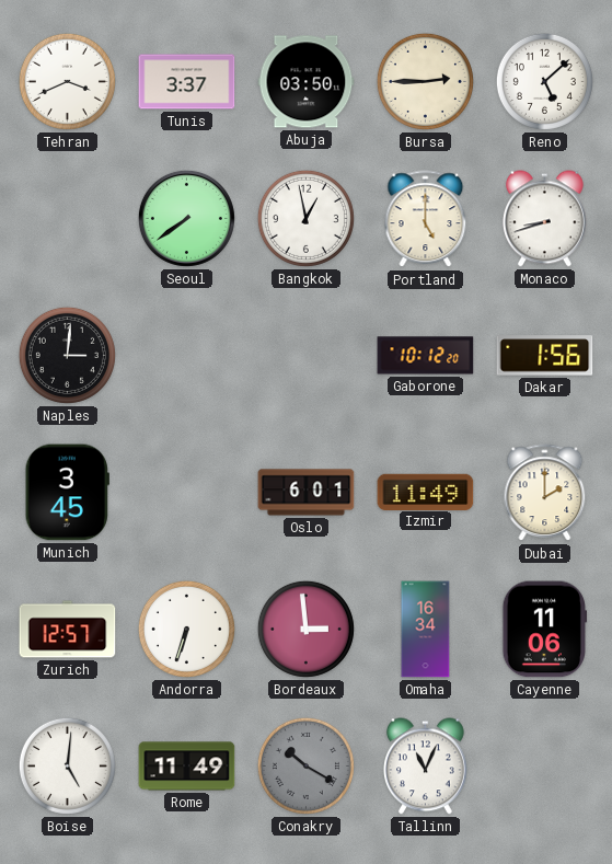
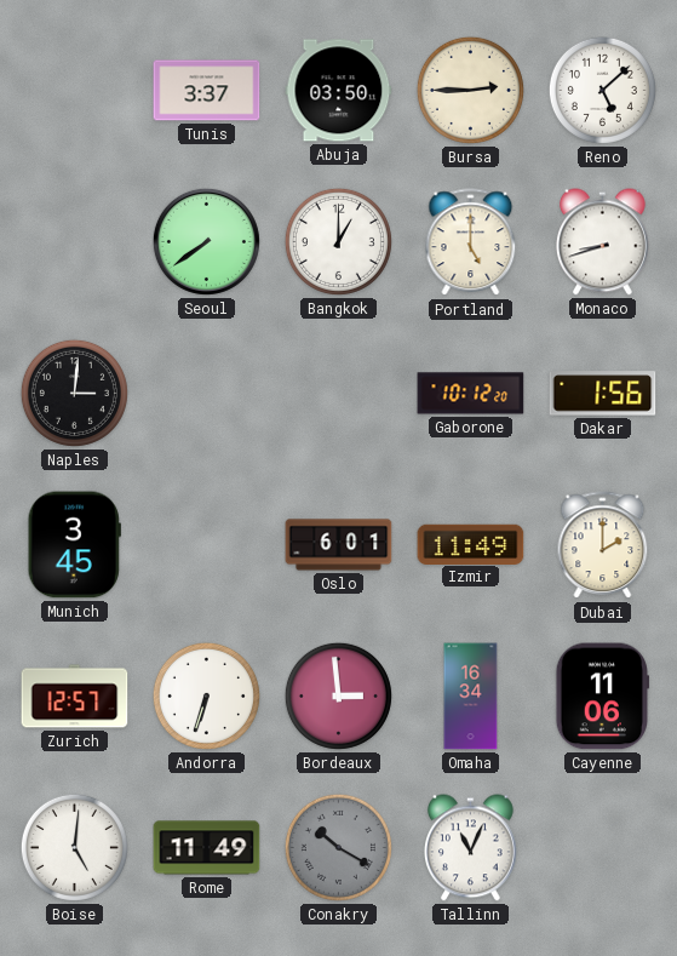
Tehran: 3:41 -> none (67, 81)
Bangkok: 12:58 -> 1:00 (338, 241)
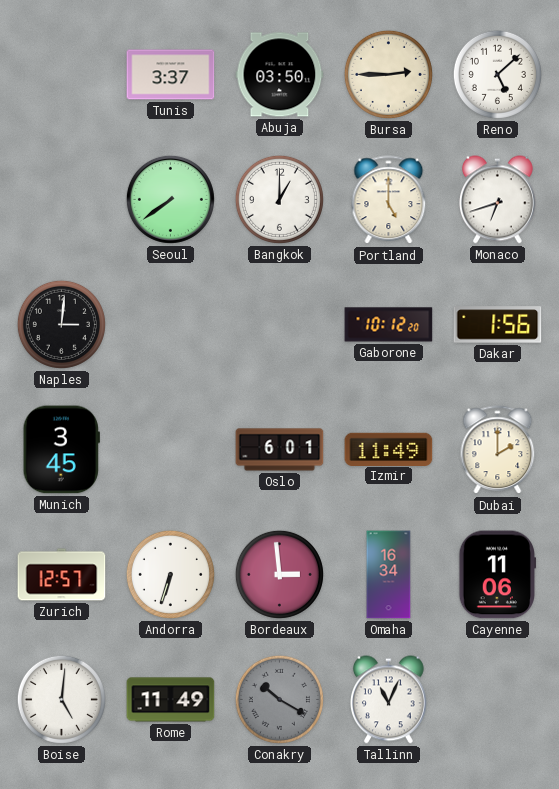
Monaco: 8:42 -> 6:42 (498, 200)
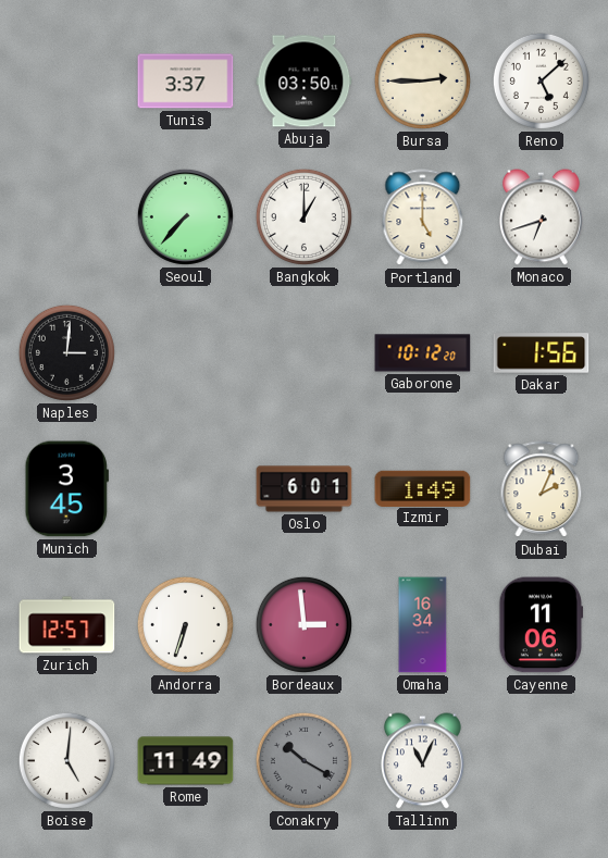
Seoul: 7:39 -> 7:37 (185, 216)
Izmir: 11:49 -> 1:49 (423, 488)
Dubai: 2:00 -> 2:04 (542, 489)
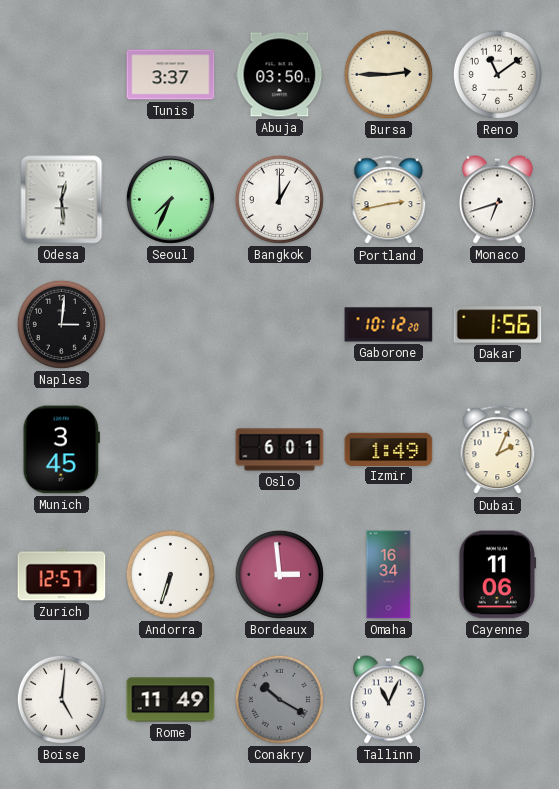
Reno: 5:08 -> 11:09 (497, 74)
Odesa: none -> 12:29 (62, 200)
Seoul: 7:37 -> 7:34 (170, 199)
Portland: 5:00 -> 2:43 (389, 200)
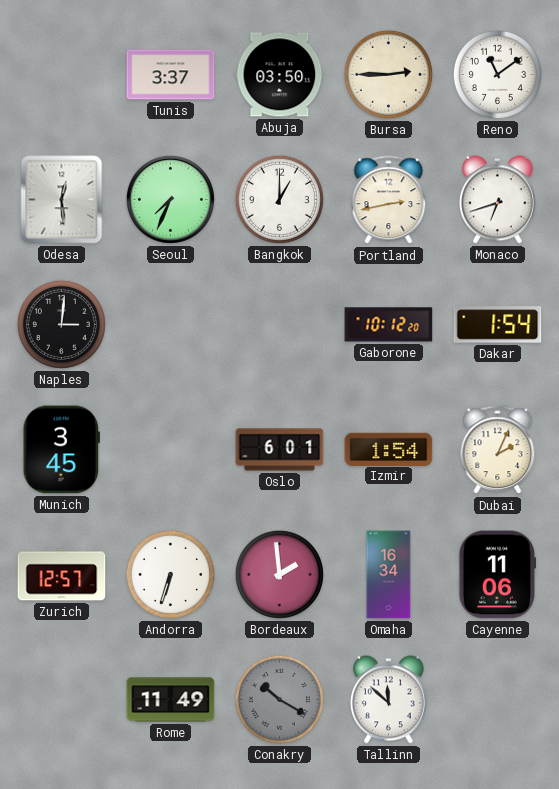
Dakar: 1:56 -> 1:54 (498, 325)
Izmir: 1:49 -> 1:54 (389, 449)
Bordeaux: 2:59 -> 1:59 (279, 574)
Boise: 5:01 -> none (61, 699)
Tallinn: 11:04 -> 11:52 (389, 700)
